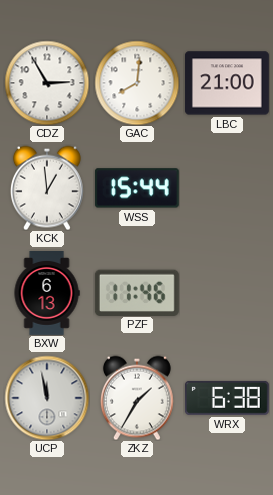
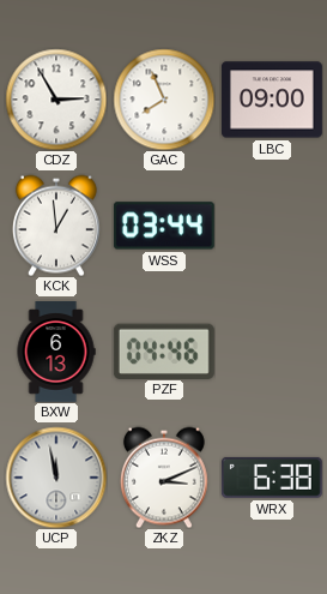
GAC: 8:01 -> 7:56 (164, 100)
LBC: 21:00 -> 09:00 (272, 100)
WSS: 15:44 -> 03:44 (164, 226)
PZF: 11:46 -> 04:46 (164, 350)
ZKZ: 1:35 -> 3:11 (164, 478)
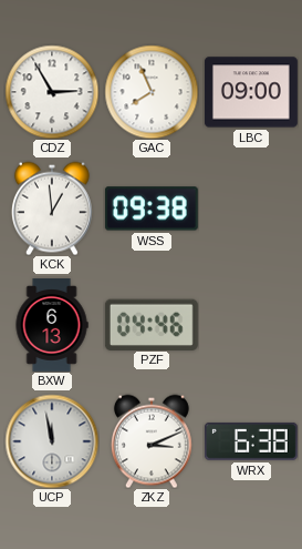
WSS: 03:44 -> 09:38 (152, 209)
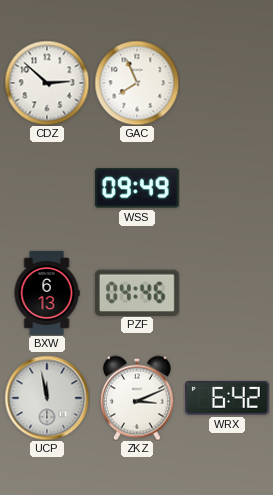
CDZ: 2:55 -> 2:52 (47, 83)
LBC: 09:00 -> none (251, 92)
KCK: 12:59 -> none (52, 209)
WSS: 09:38 -> 09:49 (137, 188)
WRX: 6:38 -> 6:42 (227, 398)
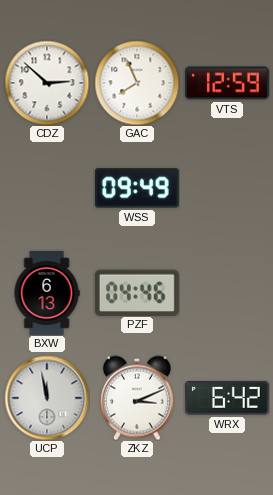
VTS: none -> 12:59 (227, 83)
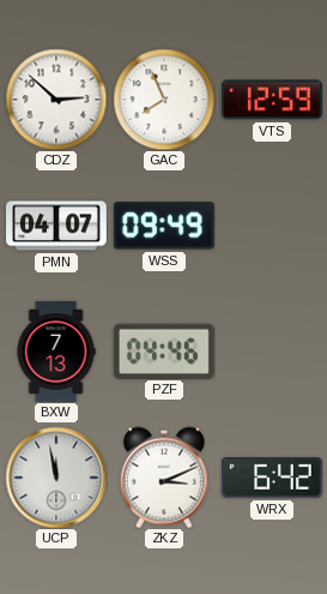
PMN: none -> 04:07 (57, 226)
BXW: 6:13 -> 7:13 (56, 353)
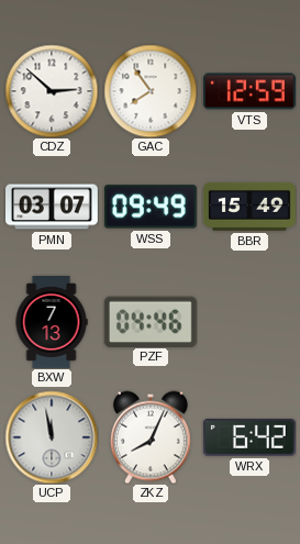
GAC: 7:56 -> 7:54 (151, 91)
PMN: 04:07 -> 03:07 (53, 207)
BBR: none -> 15:49 (249, 207)
ZKZ: 3:11 -> 8:04 (151, 437)
